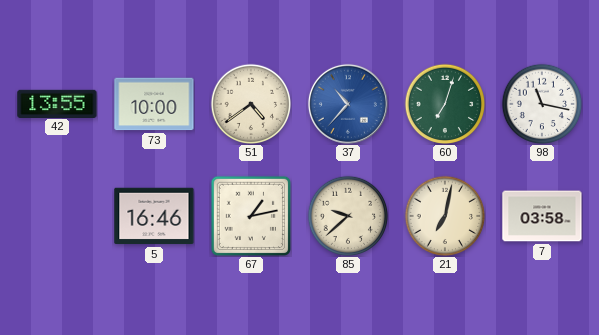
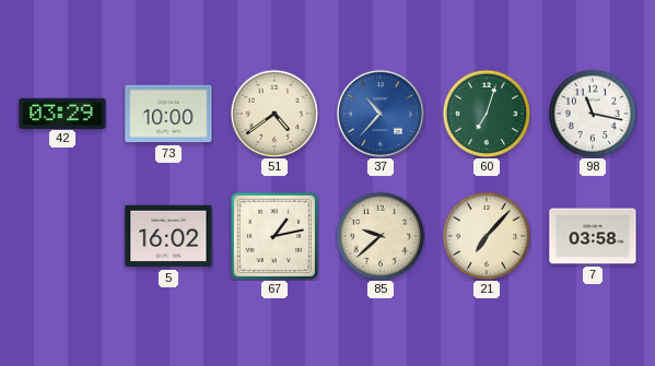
42: 13:55 -> 03:29 (62, 113)
5: 16:46 -> 16:02 (168, 236)
21: 7:02 -> 7:07 (487, 236)
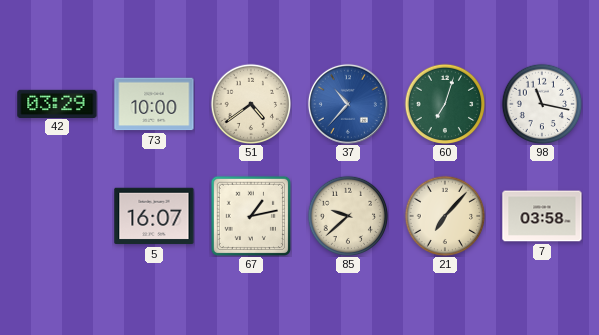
5: 16:02 -> 16:07 (154, 216)
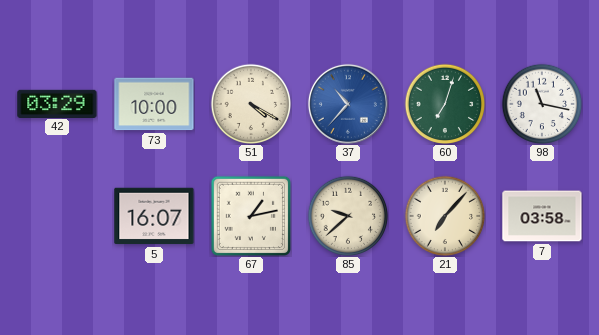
51: 4:39 -> 4:20 (251, 104)
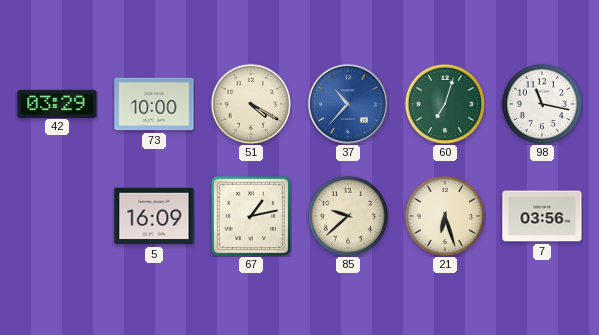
5: 16:07 -> 16:09 (154, 216)
21: 7:07 -> 6:27 (445, 216)
7: 03:58 -> 03:56 (542, 216)
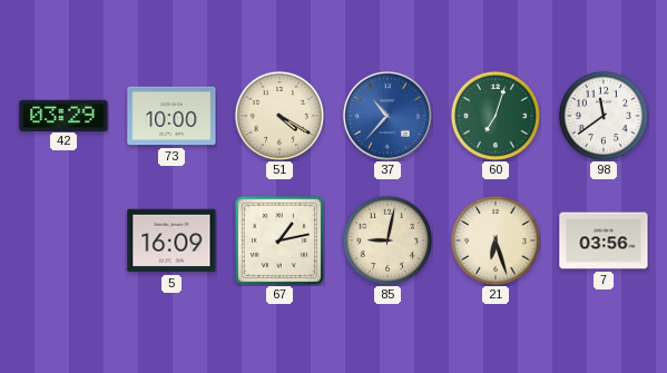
98: 11:17 -> 11:39 (604, 116)
85: 9:38 -> 9:02 (388, 241)
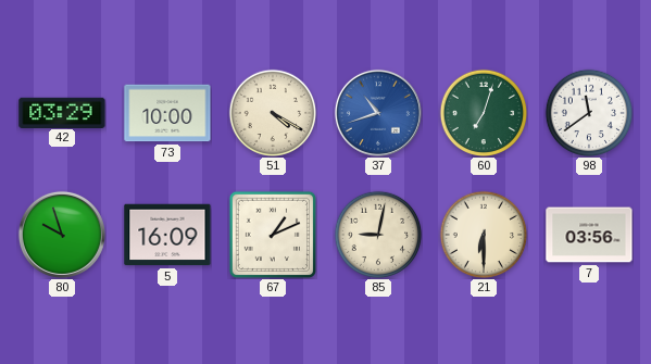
37: 10:37 -> 10:42 (378, 113)
80: none -> 9:57 (62, 235)
67: 1:13 -> 1:11 (272, 234)
21: 6:27 -> 6:30 (484, 235)
